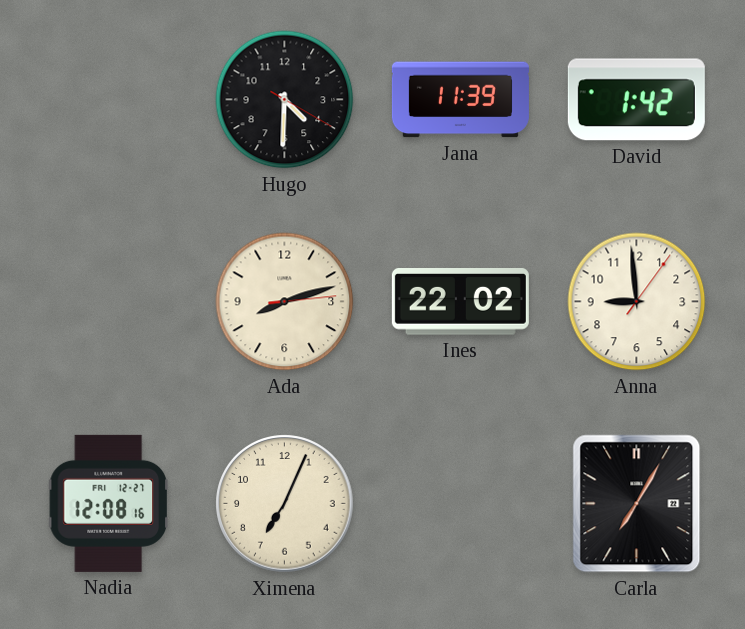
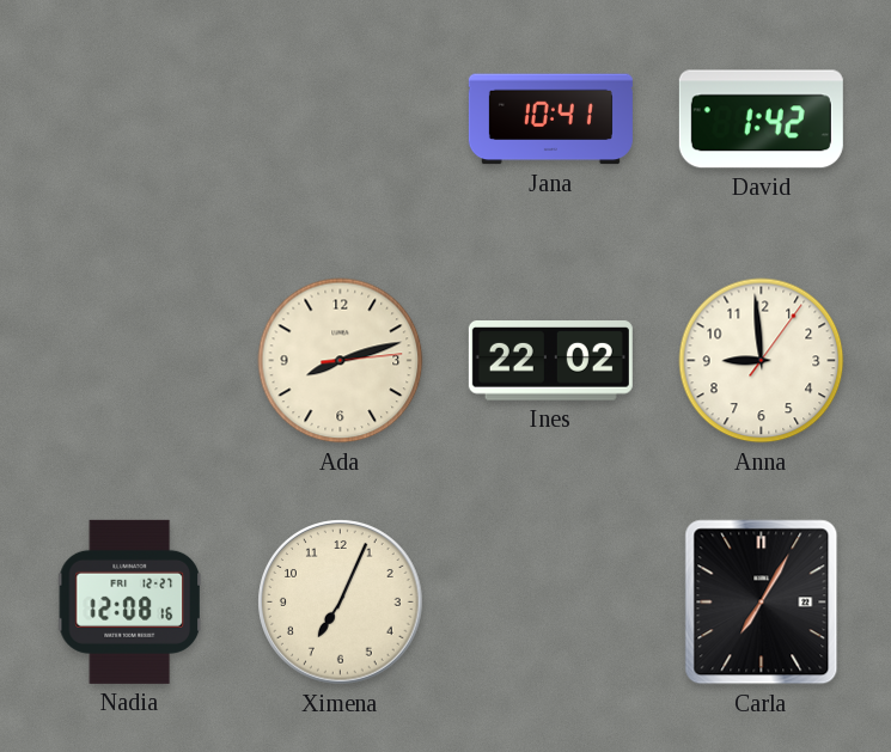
Hugo: 4:30 -> none (285, 100)
Jana: 11:39 -> 10:41 (550, 120)
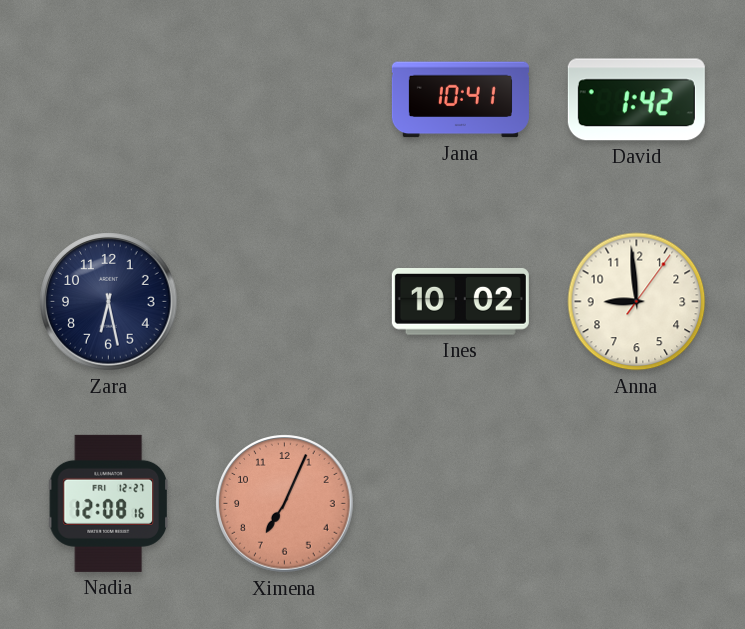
Zara: none -> 6:28 (109, 302)
Ada: 8:12 -> none (341, 361)
Ines: 22:02 -> 10:02 (460, 302)
Ximena dial: cream -> salmon (285, 504)
Carla: 7:05 -> none (762, 603)
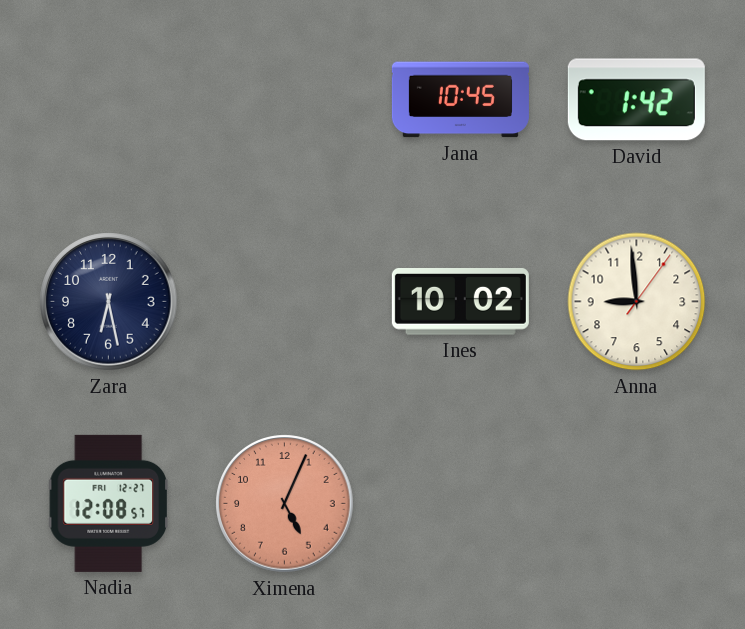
Jana: 10:41 -> 10:45 (460, 100)
Nadia: 12:08:16 -> 12:08:57 (108, 503)
Ximena: 7:04 -> 5:04 (285, 504)
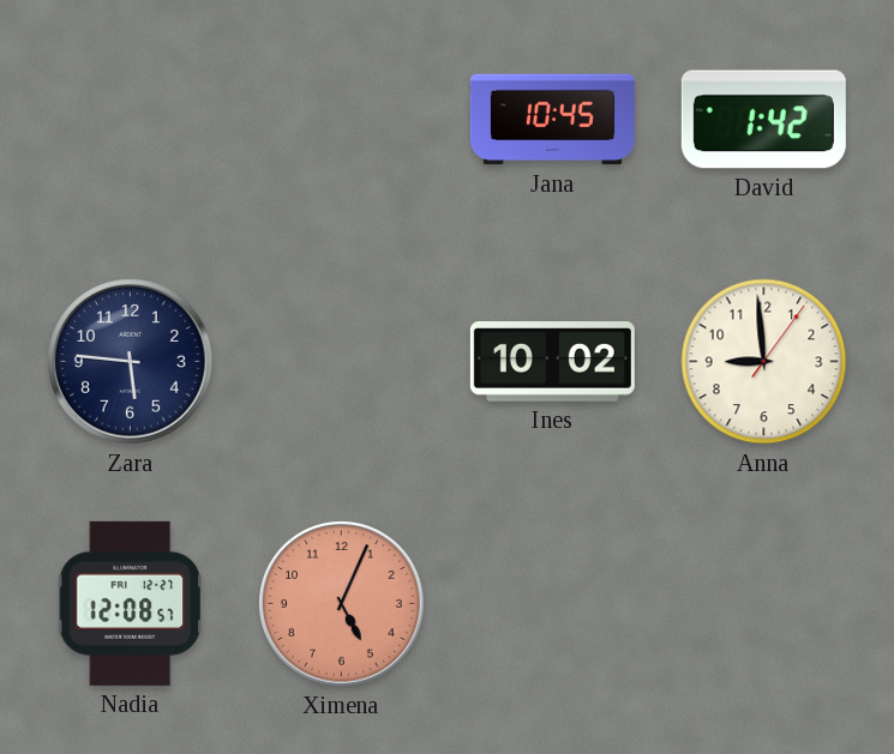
Zara: 6:28 -> 5:46 (131, 362)
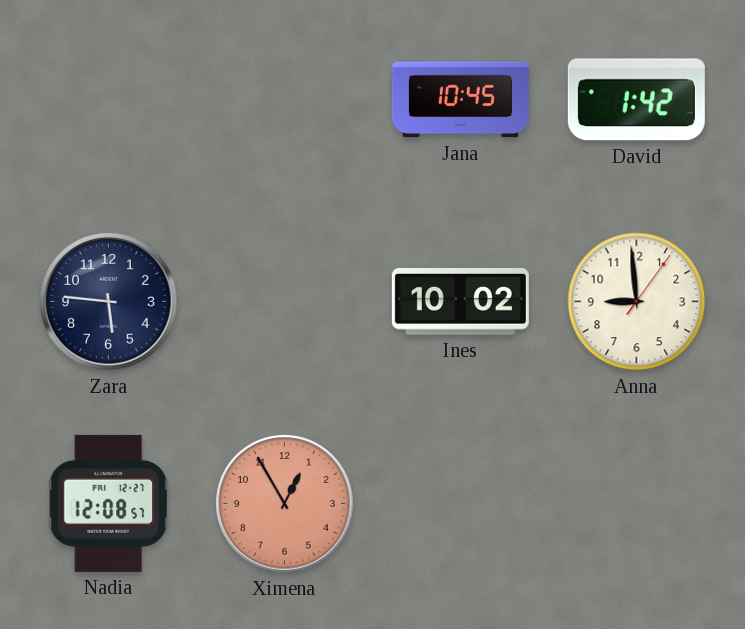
Ximena: 5:04 -> 12:55 (285, 504)
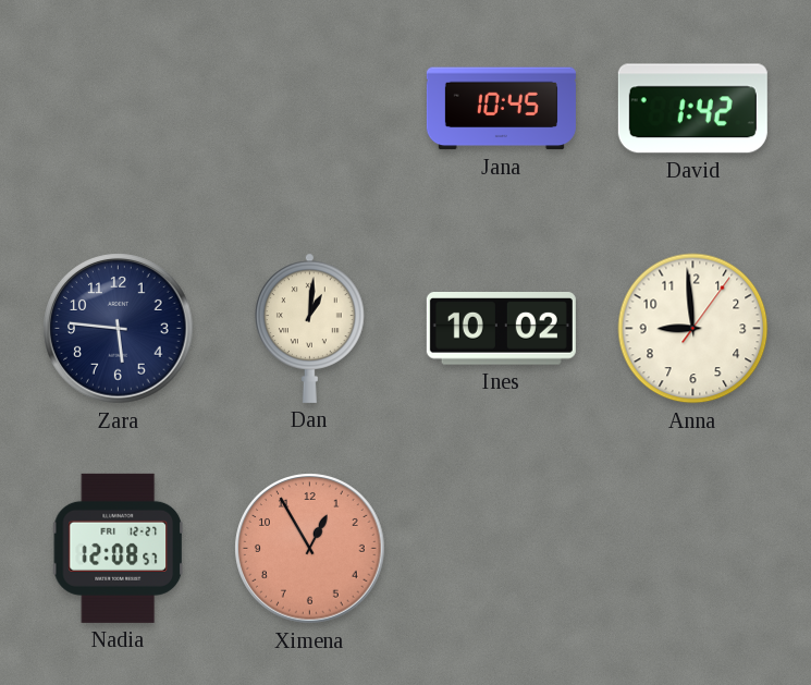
Dan: none -> 1:01 (310, 328)
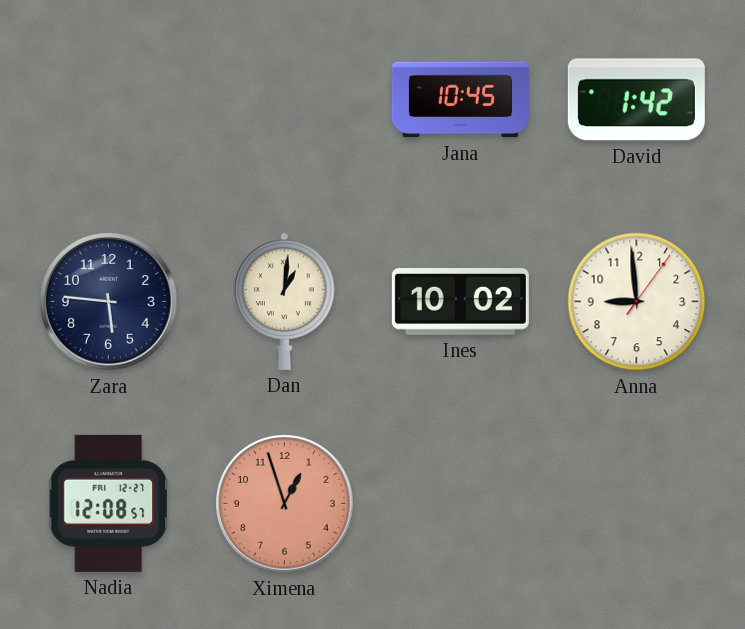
Ximena: 12:55 -> 12:57 (285, 504)
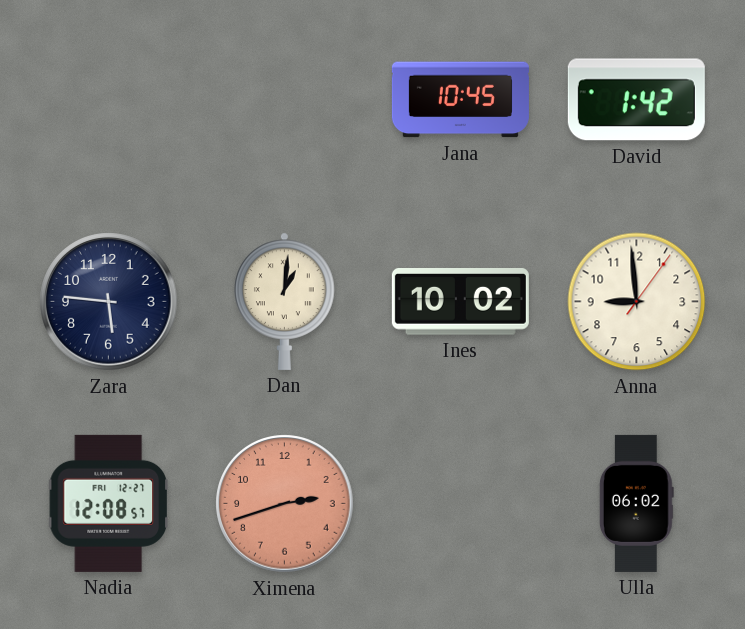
Ximena: 12:57 -> 2:42 (285, 504)
Ulla: none -> 06:02 (636, 503)
